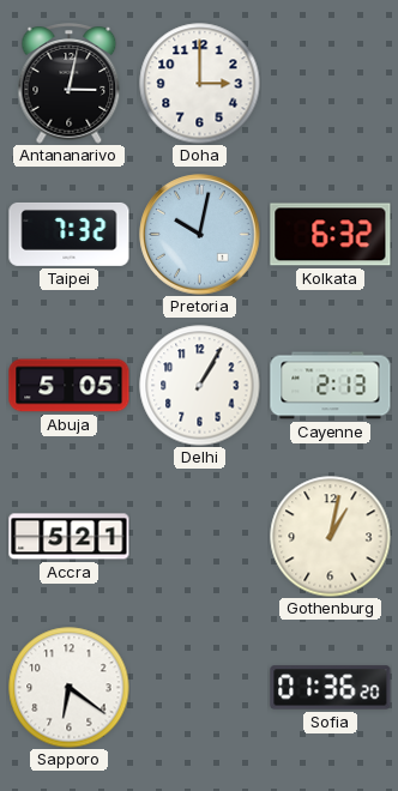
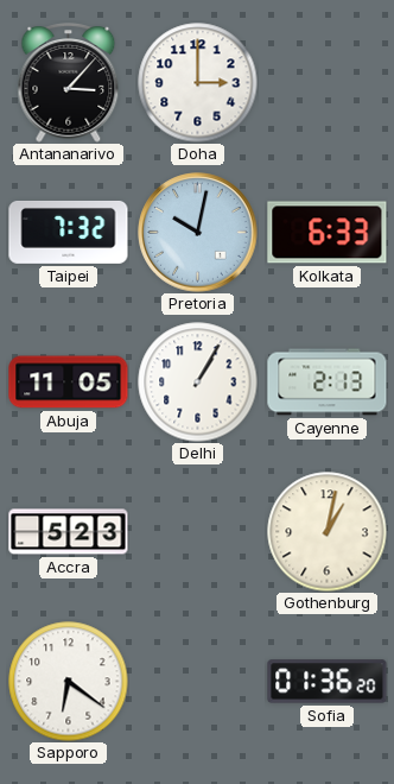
Antananarivo: 3:02 -> 3:07 (69, 83)
Kolkata: 6:32 -> 6:33 (328, 233)
Abuja: 5:05 -> 11:05 (69, 382)
Accra: 5:21 -> 5:23 (69, 532)
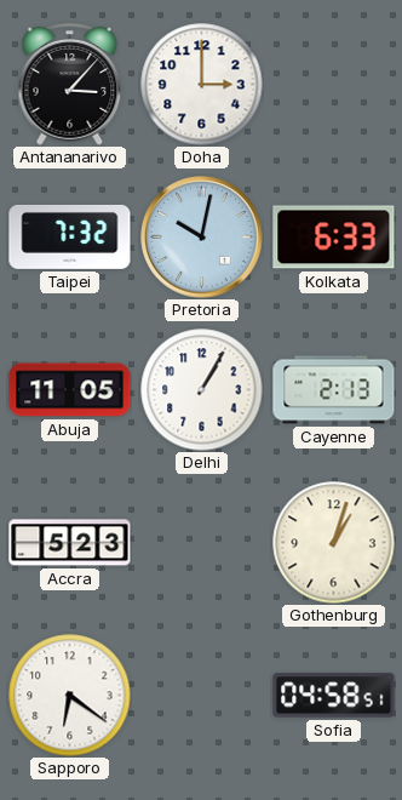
Gothenburg: 1:02 -> 1:03 (334, 543)
Sofia: 01:36 -> 04:58 (334, 696)
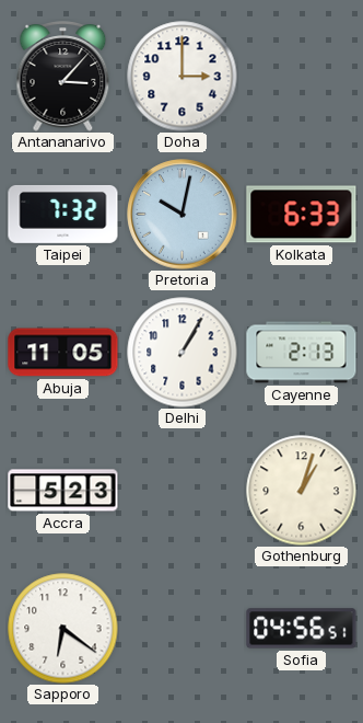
Sofia: 04:58 -> 04:56 (302, 629)
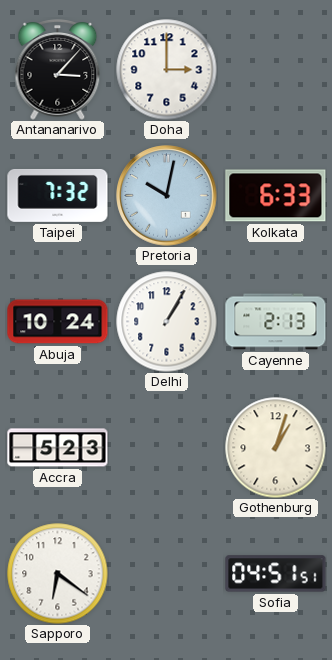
Abuja: 11:05 -> 10:24 (58, 322)
Sofia: 04:56 -> 04:51 (276, 574)
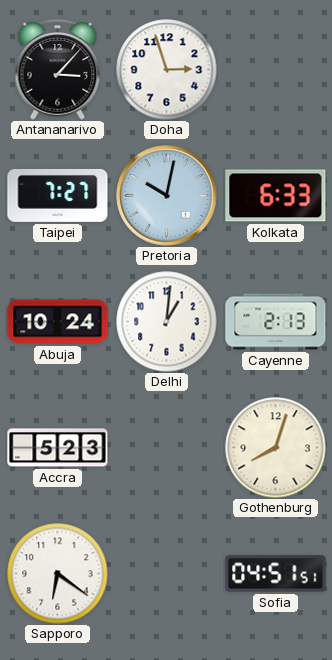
Doha: 3:00 -> 2:57 (167, 70)
Taipei: 7:32 -> 7:27 (58, 195)
Delhi: 1:05 -> 1:01 (167, 322)
Gothenburg: 1:03 -> 8:03 (276, 448)
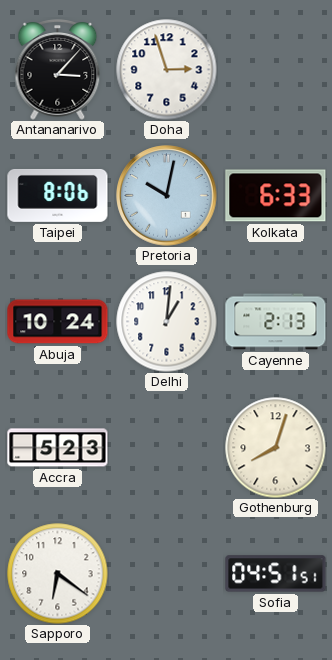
Taipei: 7:27 -> 8:06 (58, 195)
